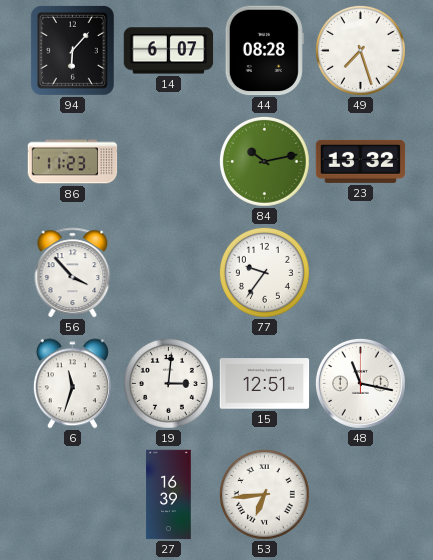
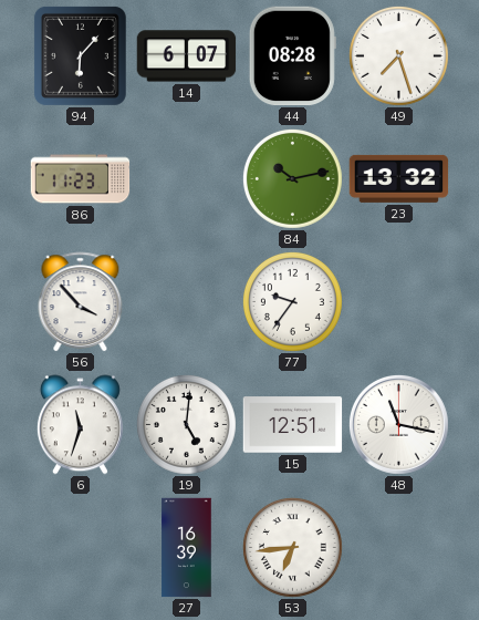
19: 3:01 -> 5:01 (186, 424)
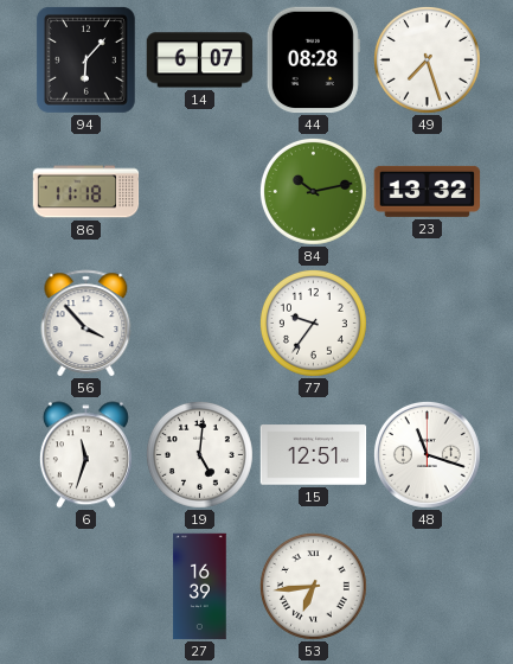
86: 11:23 -> 11:18 (86, 192)
48: 11:17 -> 11:18 (427, 454)
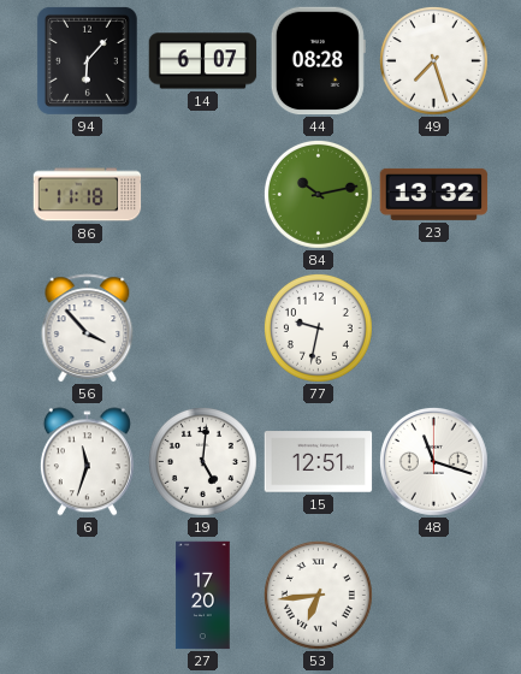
77: 9:36 -> 9:32 (318, 327)
27: 16:39 -> 17:20 (203, 596)
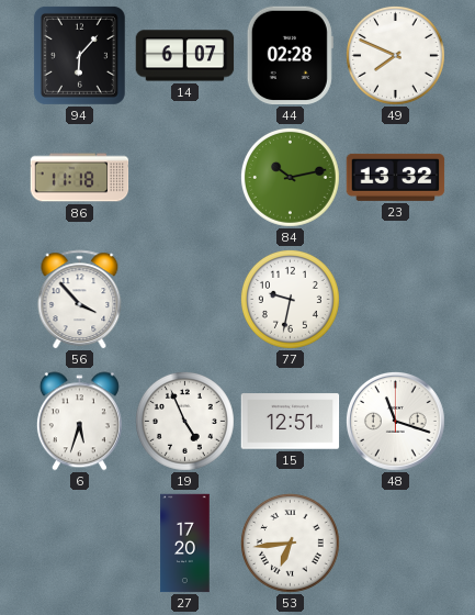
44: 08:28 -> 02:28 (290, 56)
49: 7:27 -> 7:49 (395, 55)
6: 11:33 -> 5:33 (79, 422)
19: 5:01 -> 4:56 (184, 421)
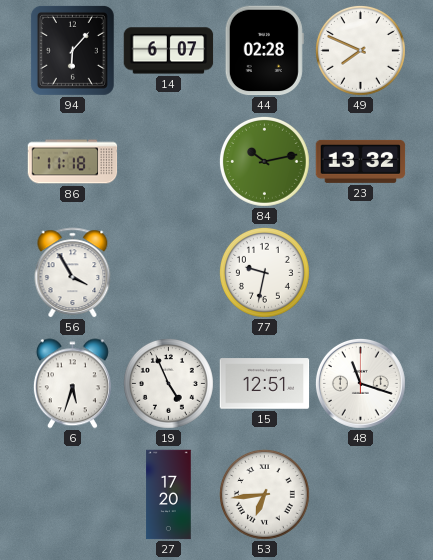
56: 3:53 -> 3:55 (73, 273)
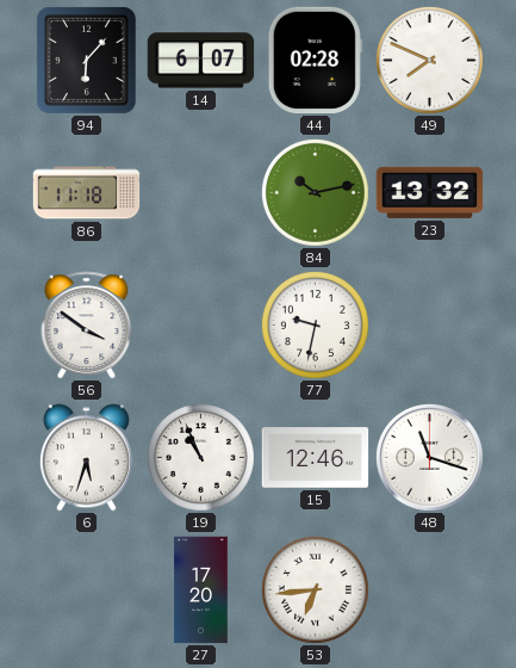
56: 3:55 -> 3:51 (87, 326)
19: 4:56 -> 10:56 (200, 457)
15: 12:51 -> 12:46 (316, 458)
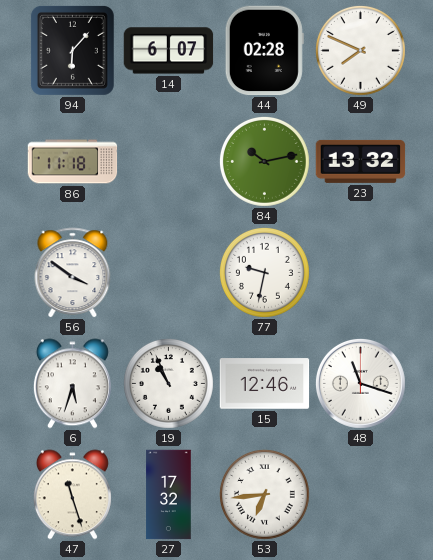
47: none -> 11:27 (72, 495)
27: 17:20 -> 17:32 (169, 495)
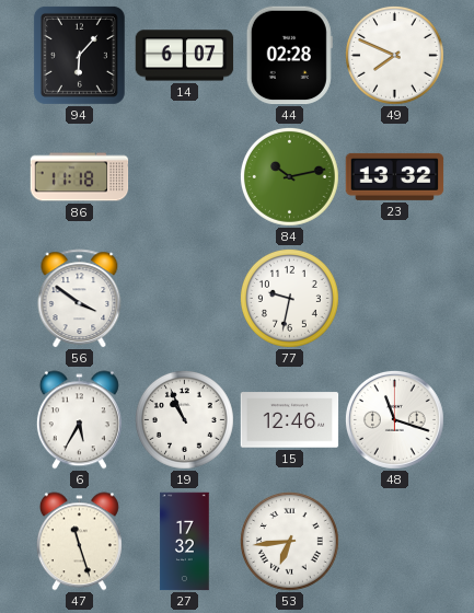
6: 5:33 -> 5:35 (79, 420)
